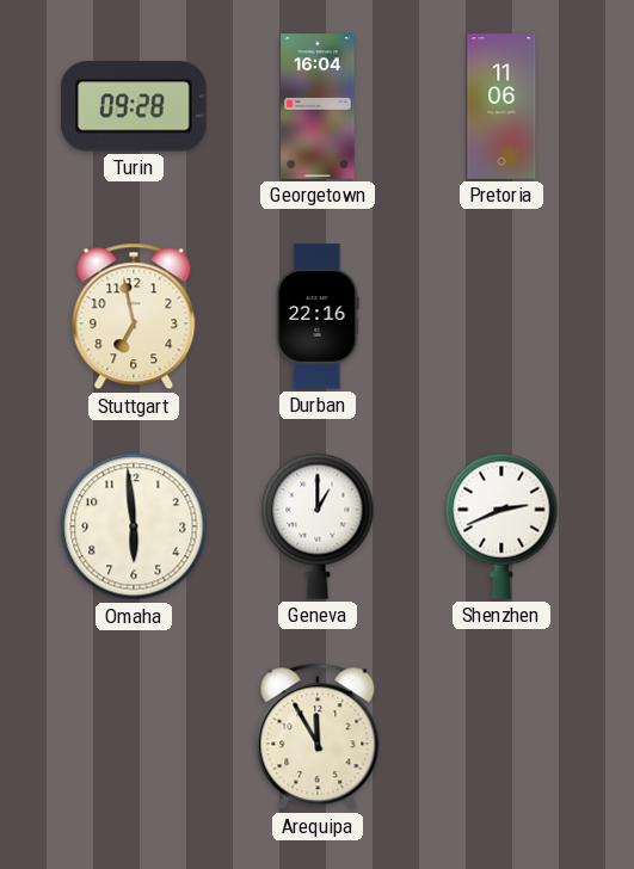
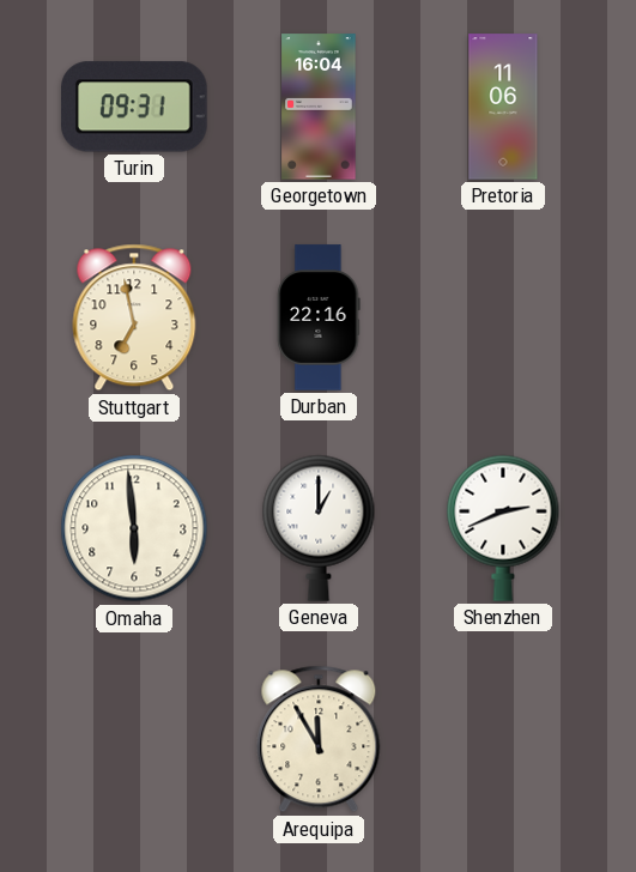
Turin: 09:28 -> 09:31 (135, 107)
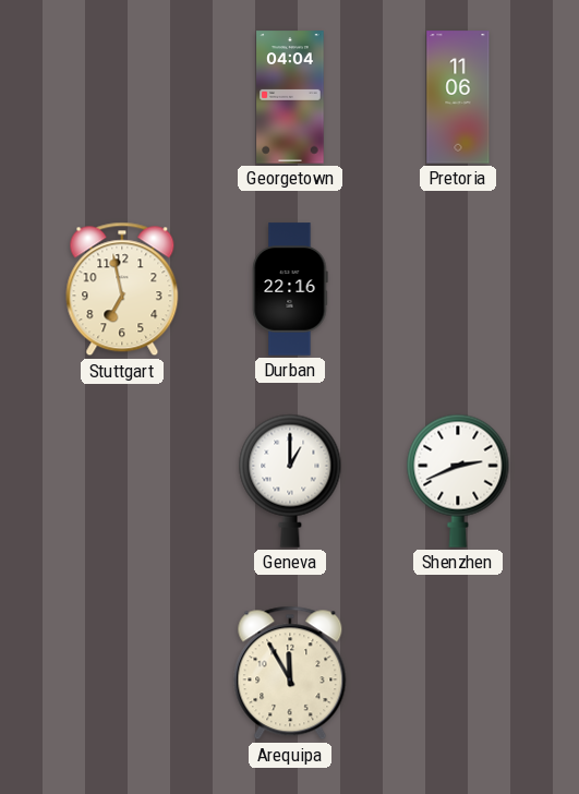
Turin: 09:31 -> none (135, 107)
Georgetown: 16:04 -> 04:04 (290, 97)
Omaha: 5:59 -> none (134, 528)
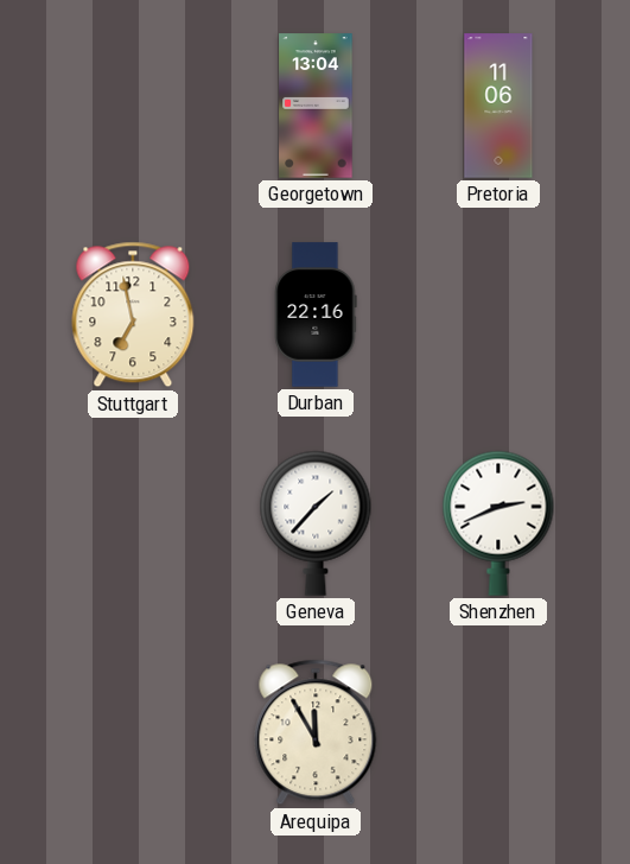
Georgetown: 04:04 -> 13:04 (316, 106)
Geneva: 1:00 -> 1:37 (316, 523)
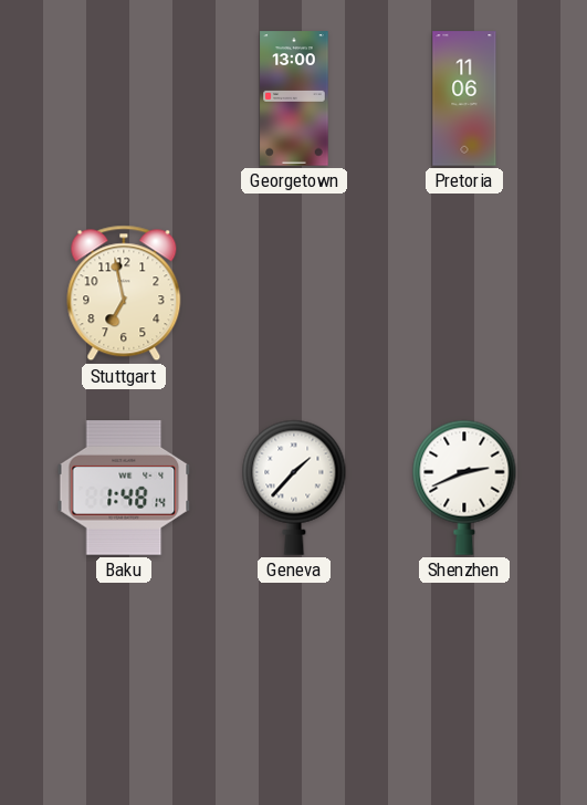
Georgetown: 13:04 -> 13:00 (294, 98)
Durban: 22:16 -> none (316, 315)
Baku: none -> 1:48 (124, 489)
Arequipa: 11:55 -> none (316, 732)
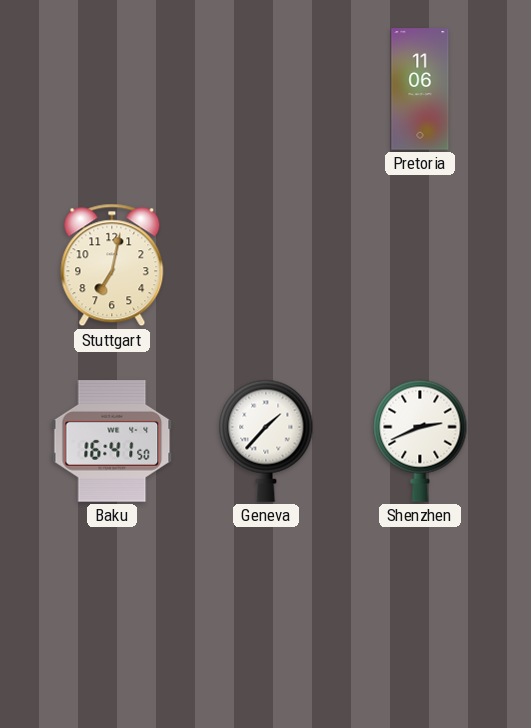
Georgetown: 13:00 -> none (294, 98)
Stuttgart: 6:58 -> 7:02 (112, 265)
Baku: 1:48 -> 16:41 (112, 442)
